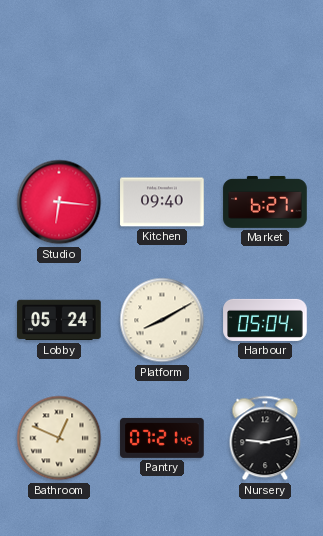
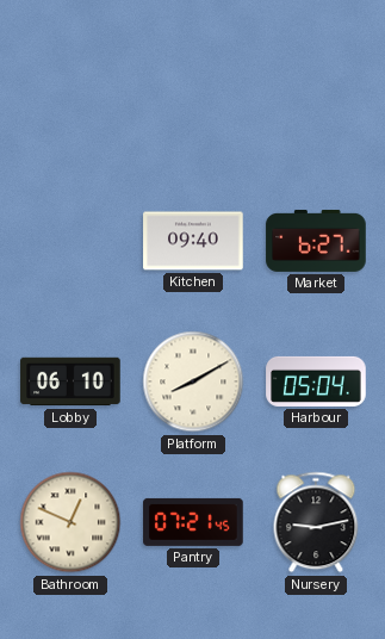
Studio: 6:16 -> none (59, 202)
Lobby: 05:24 -> 06:10 (70, 381)
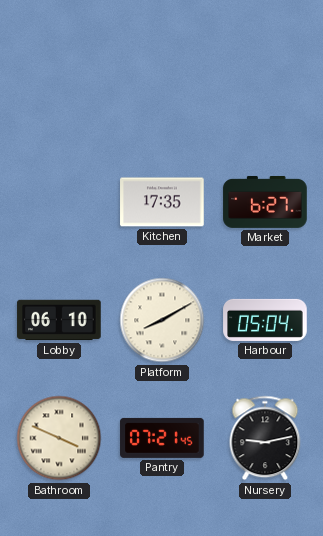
Kitchen: 09:40 -> 17:35 (162, 202)
Bathroom: 12:49 -> 3:49 (59, 438)
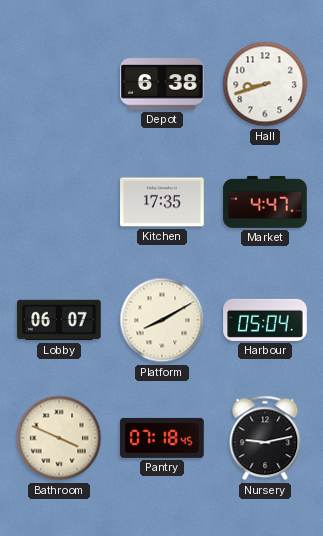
Depot: none -> 6:38 (162, 84)
Hall: none -> 8:42 (265, 84)
Market: 6:27 -> 4:47 (265, 202)
Lobby: 06:10 -> 06:07 (59, 320)
Pantry: 07:21 -> 07:18 (162, 438)
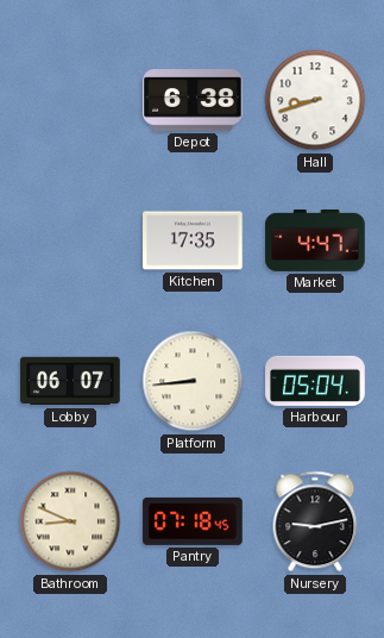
Platform: 8:10 -> 8:44 (193, 381)
Bathroom: 3:49 -> 8:49 (70, 521)
